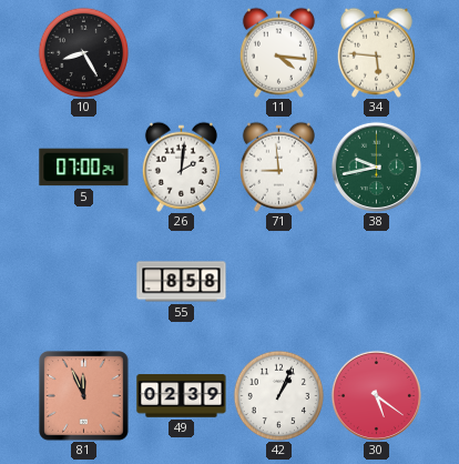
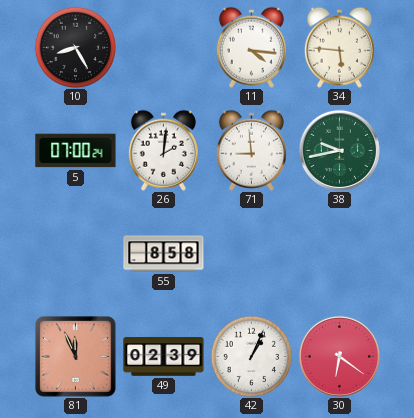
30: 5:21 -> 6:21 (339, 356)
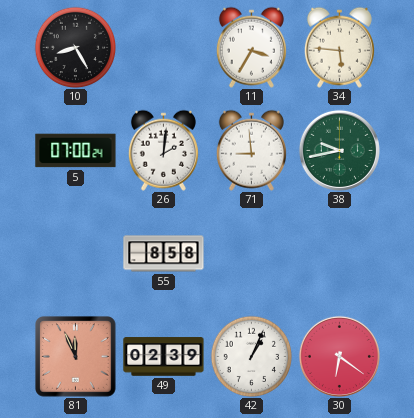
11: 4:16 -> 3:35 (251, 47)
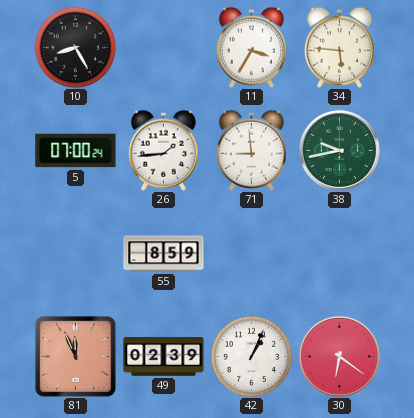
26: 2:01 -> 1:44 (163, 150)
55: 8:58 -> 8:59 (164, 254)
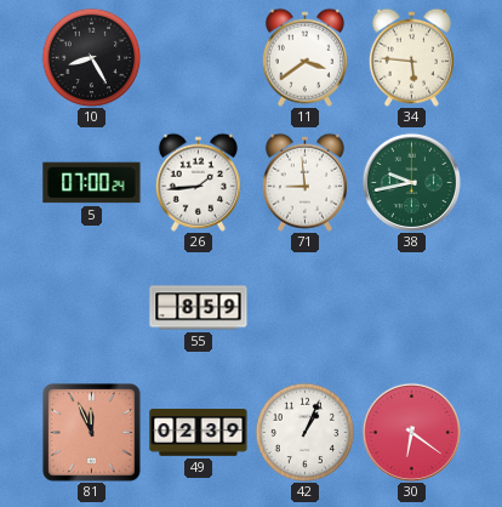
11: 3:35 -> 3:39 (304, 57)
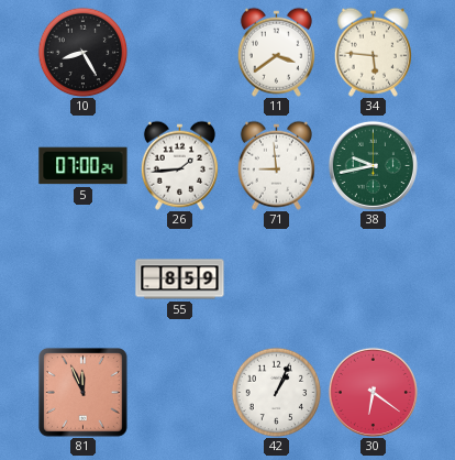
49: 02:39 -> none (199, 433)
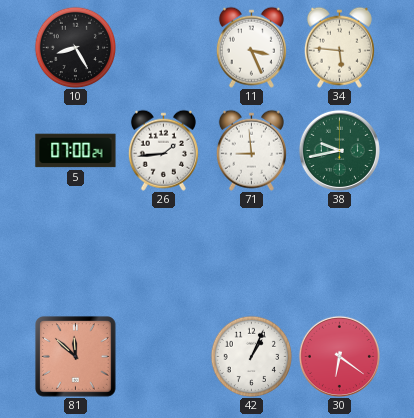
11: 3:39 -> 3:26 (251, 47)
55: 8:59 -> none (180, 280)
81: 11:56 -> 11:52 (76, 357)
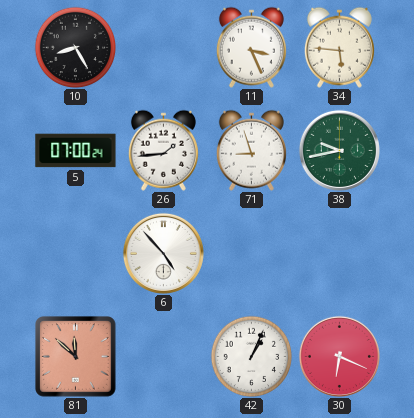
71: 8:59 -> 8:57 (251, 150)
6: none -> 4:53 (163, 253)
30: 6:21 -> 6:19 (339, 356)
